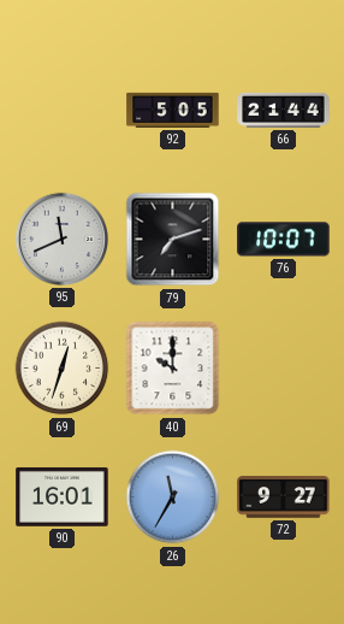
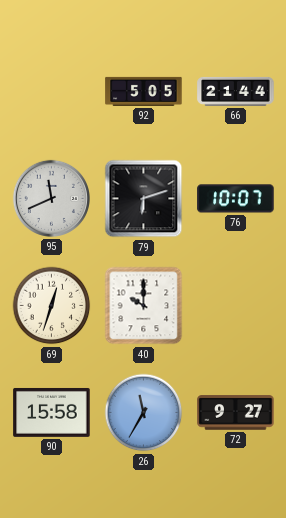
79: 7:12 -> 6:12 (144, 199)
90: 16:01 -> 15:58 (52, 412)
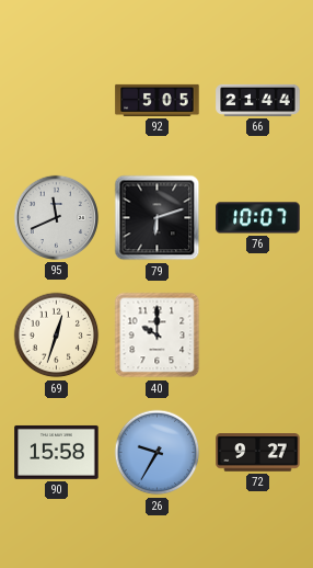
26: 11:35 -> 9:35 (158, 453)
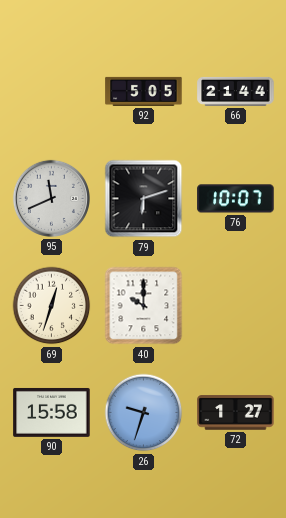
26: 9:35 -> 9:33 (144, 413)
72: 9:27 -> 1:27 (236, 413)
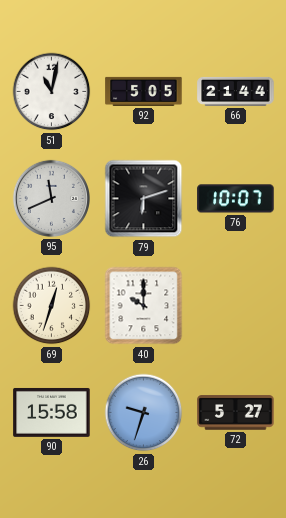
51: none -> 11:02 (52, 92)
72: 1:27 -> 5:27 (236, 413)
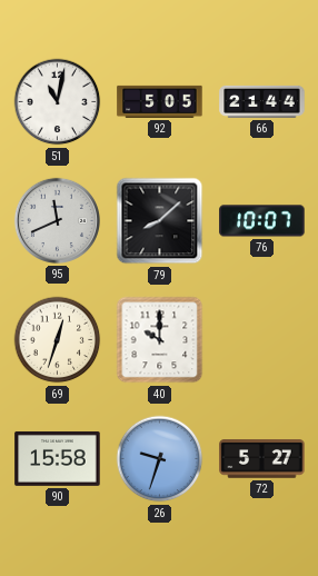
79: 6:12 -> 8:08 (160, 221)
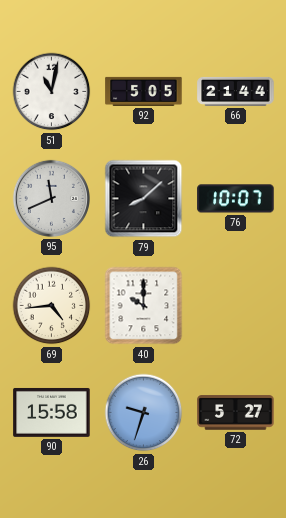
69: 12:33 -> 4:44 (52, 306)
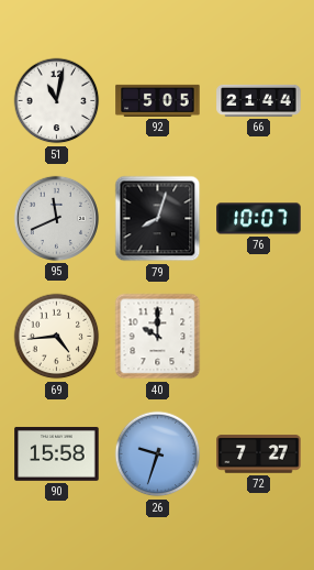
79: 8:08 -> 8:03 (158, 219)
72: 5:27 -> 7:27 (259, 454)
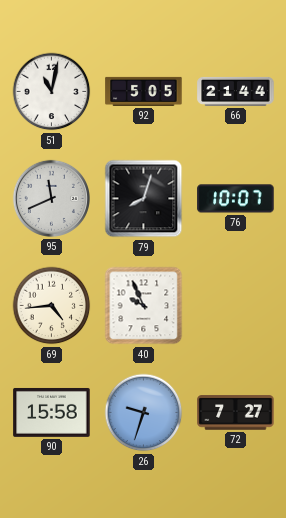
40: 10:00 -> 9:56 (144, 306)
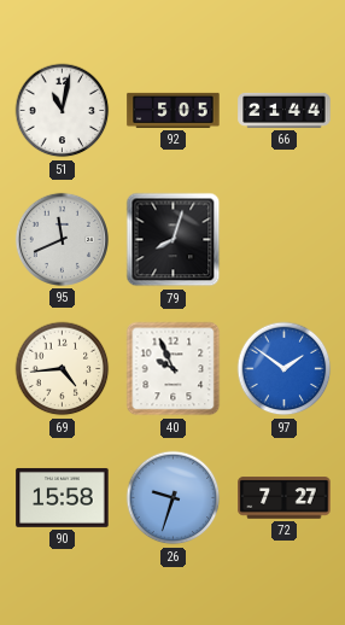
76: 10:07 -> none (236, 199)
97: none -> 1:51 (285, 369)
